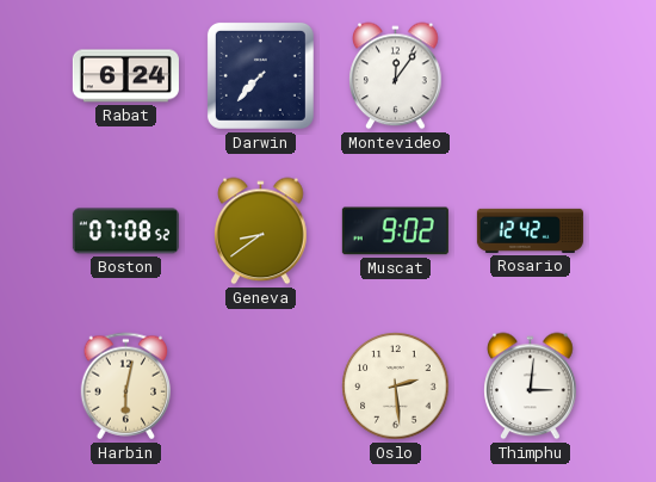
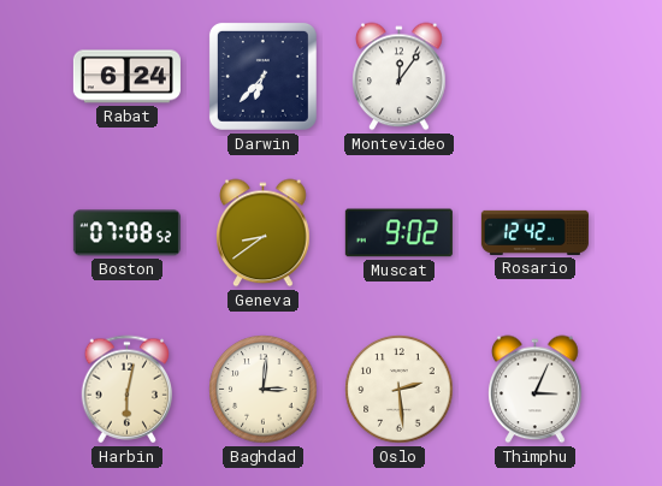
Darwin: 7:37 -> 6:37 (262, 76)
Baghdad: none -> 3:01 (264, 390)
Thimphu: 3:01 -> 3:04 (536, 390)
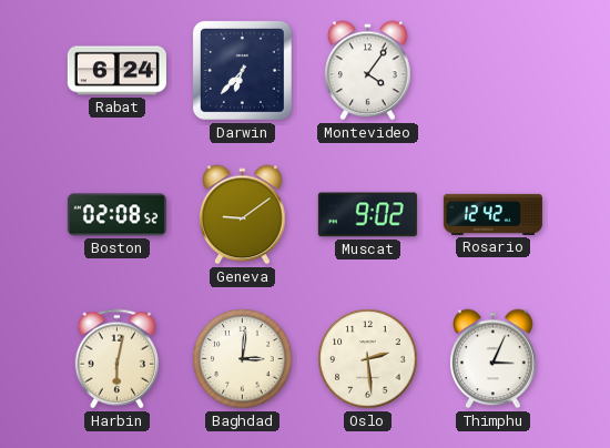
Montevideo: 12:06 -> 4:06 (368, 71)
Boston: 07:08 -> 02:08 (116, 215)
Geneva: 8:39 -> 9:09 (243, 215)
